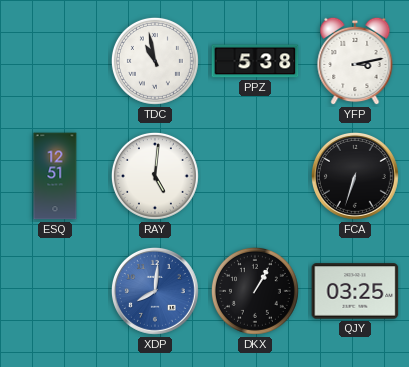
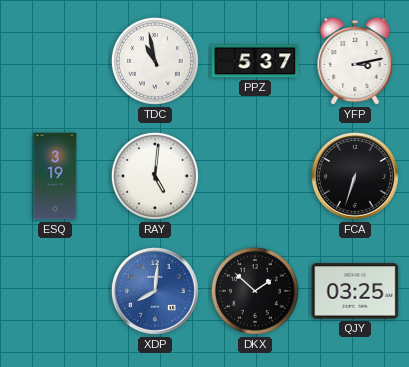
PPZ: 5:38 -> 5:37 (255, 61)
ESQ: 12:51 -> 3:19 (55, 176)
DKX: 1:05 -> 1:52 (255, 291)
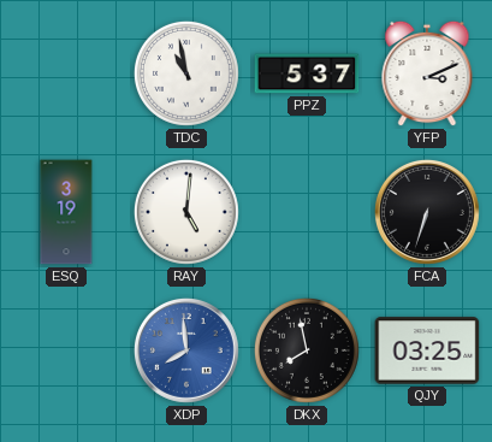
YFP: 3:13 -> 3:11 (427, 73)
XDP: 8:01 -> 7:59 (186, 350)
DKX: 1:52 -> 7:58 (307, 350)
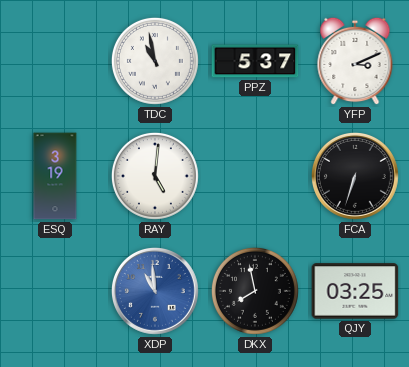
XDP: 7:59 -> 10:59 (155, 291)
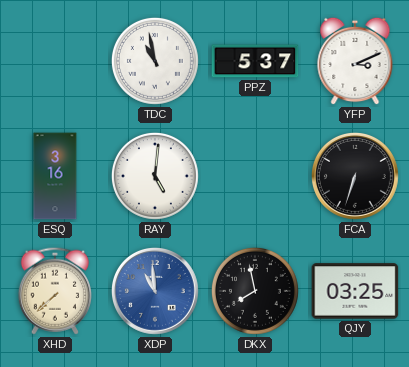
ESQ: 3:19 -> 3:16 (55, 176)
XHD: none -> 7:38 (55, 291)
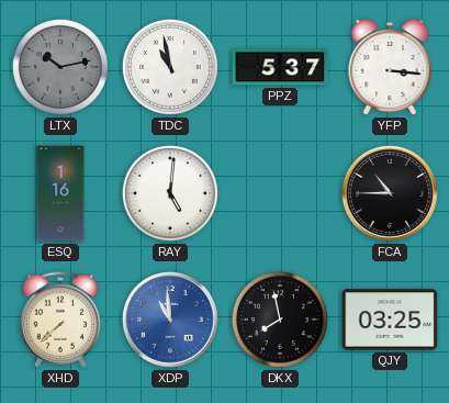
LTX: none -> 10:13 (60, 67)
YFP: 3:11 -> 3:16 (390, 67)
ESQ: 3:16 -> 1:16 (60, 193)
FCA: 6:33 -> 10:45 (390, 193)
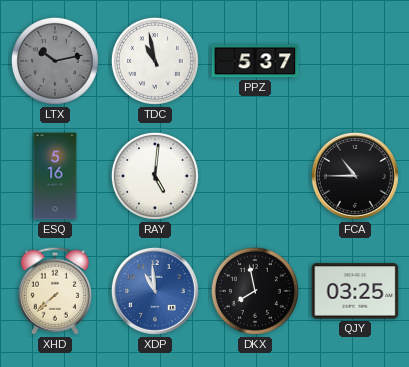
YFP: 3:16 -> none (390, 67)
ESQ: 1:16 -> 5:16 (55, 176)
